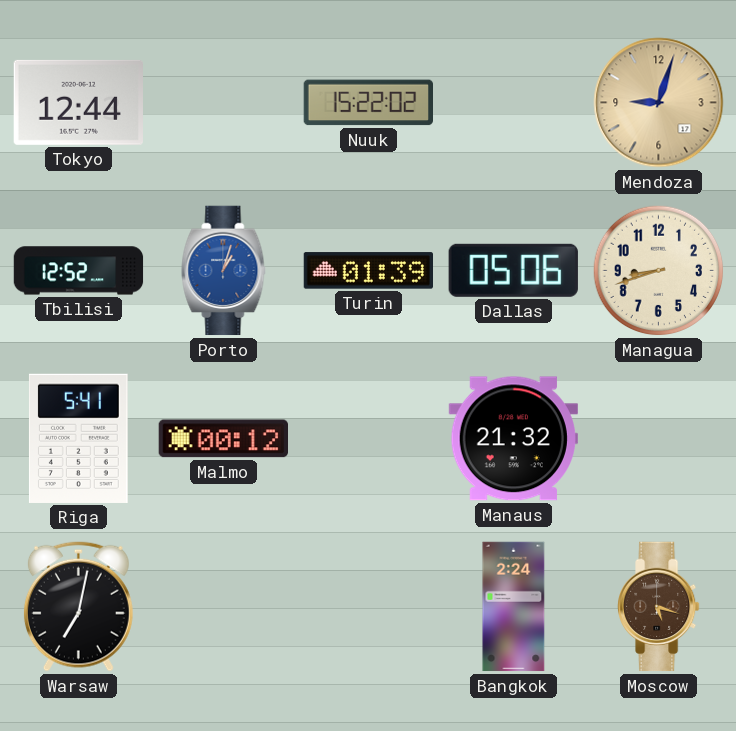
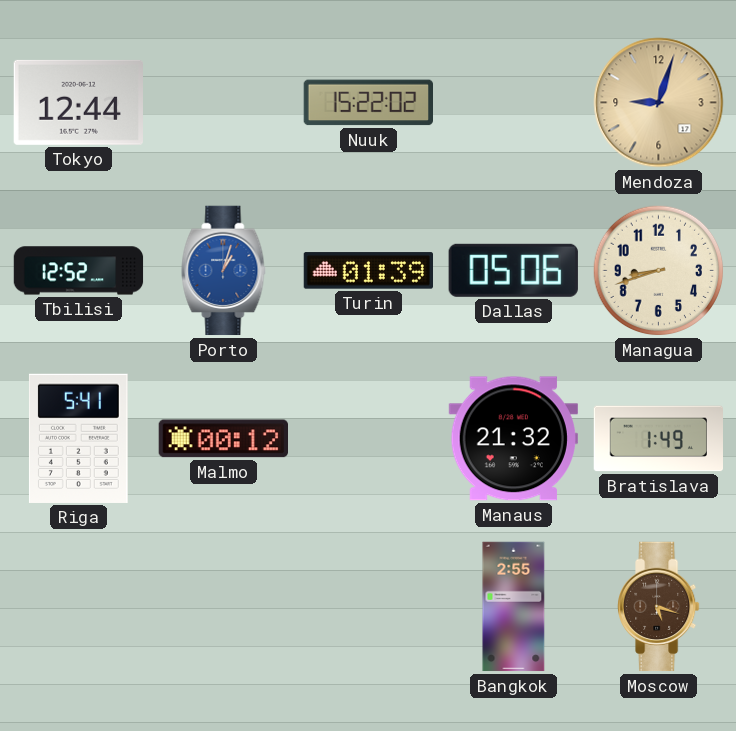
Bratislava: none -> 1:49 (659, 439)
Warsaw: 7:02 -> none (78, 606)
Bangkok: 2:24 -> 2:55 (514, 607)
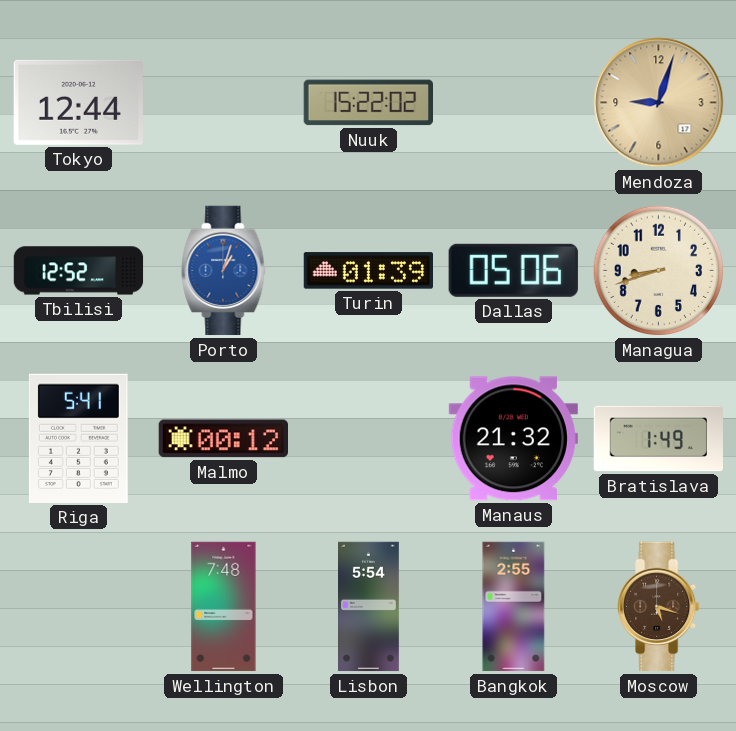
Wellington: none -> 7:48 (224, 607)
Lisbon: none -> 5:54 (369, 607)
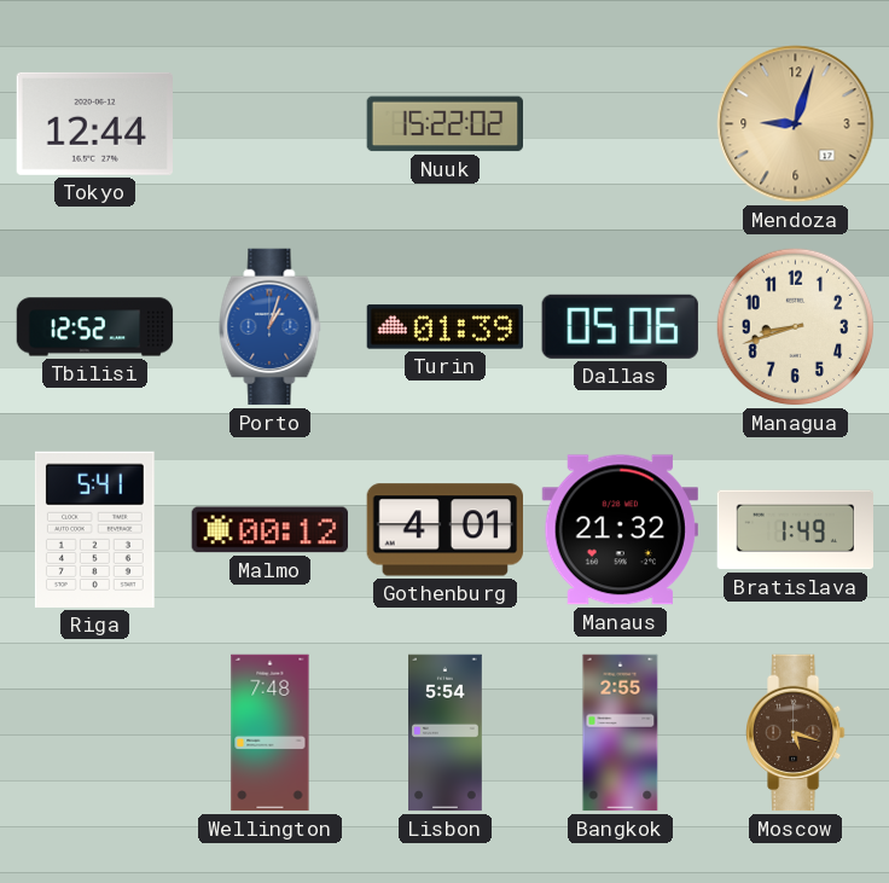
Gothenburg: none -> 4:01 (444, 530)
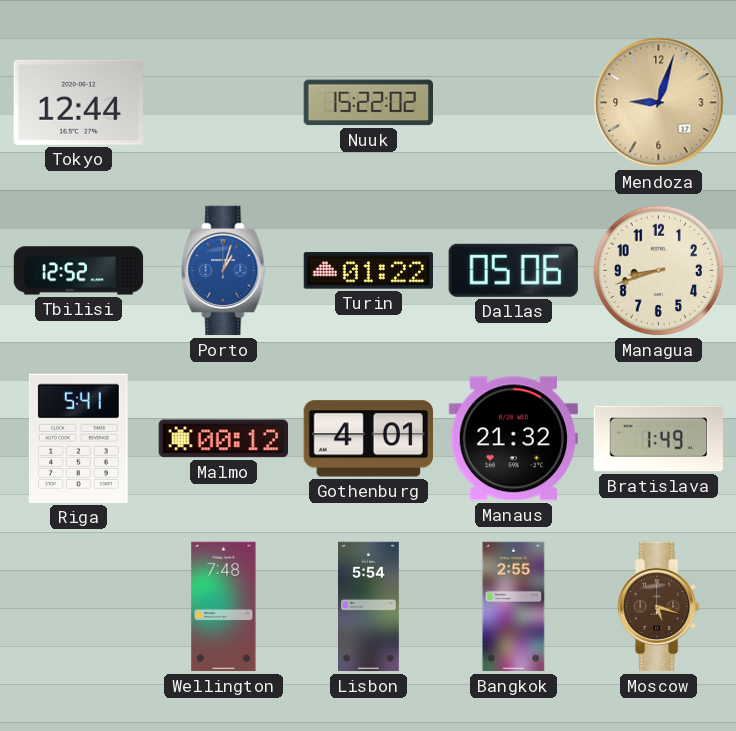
Turin: 01:39 -> 01:22 (368, 271)
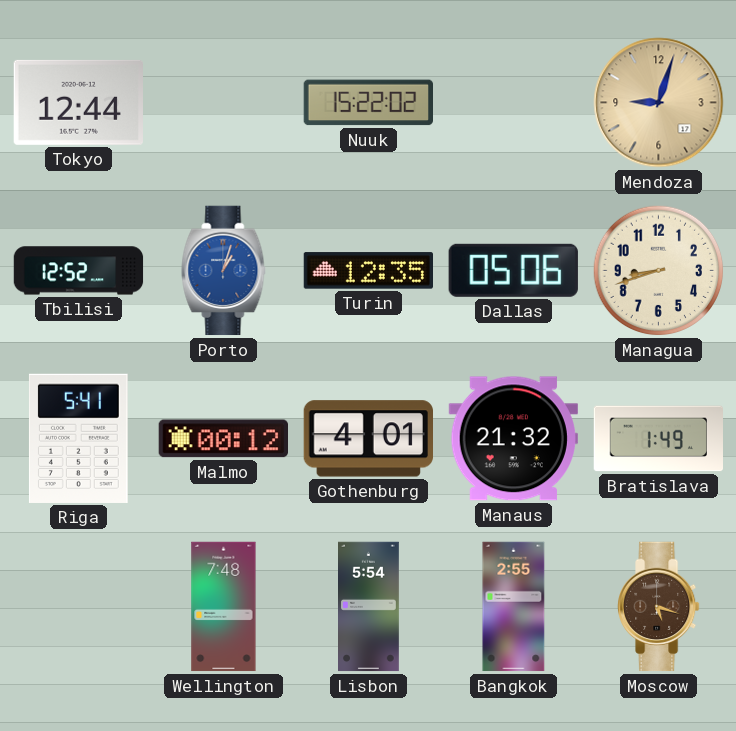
Turin: 01:22 -> 12:35 (368, 271)
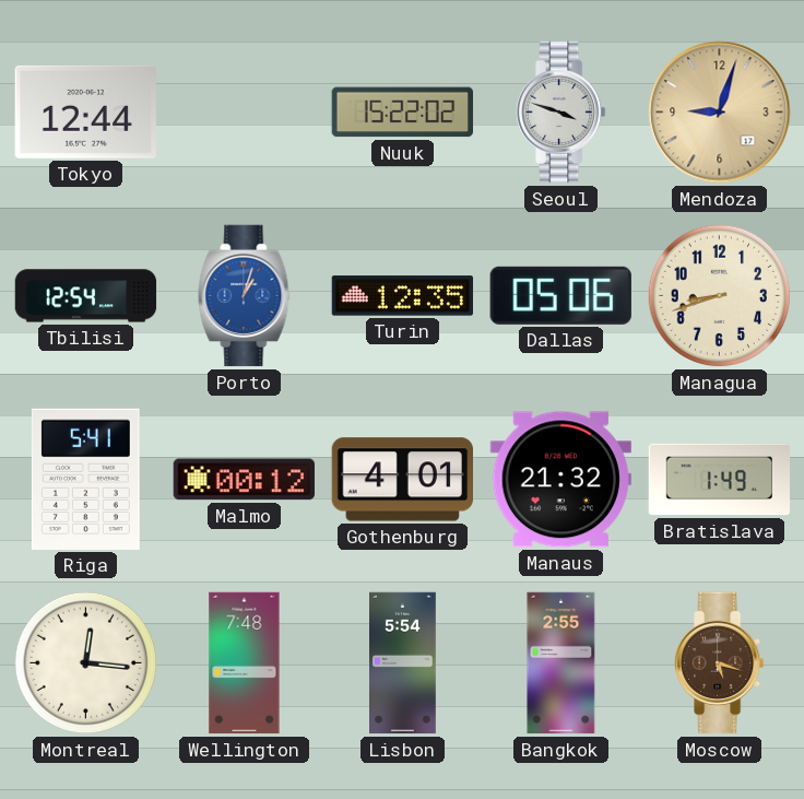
Seoul: none -> 3:48 (561, 113)
Tbilisi: 12:52 -> 12:54 (86, 296)
Montreal: none -> 12:16 (86, 663)
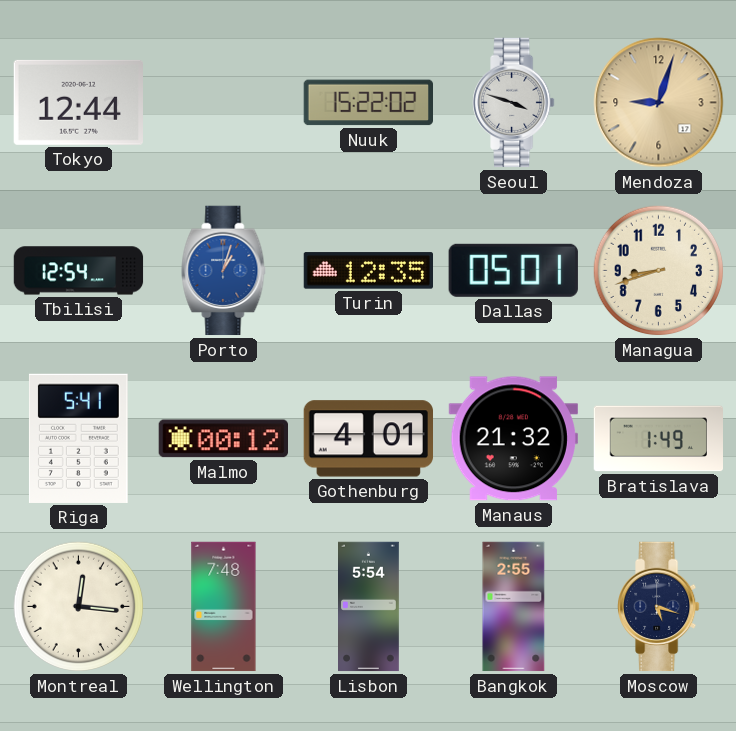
Dallas: 05:06 -> 05:01 (513, 270)
Moscow dial: brown -> navy (659, 607)
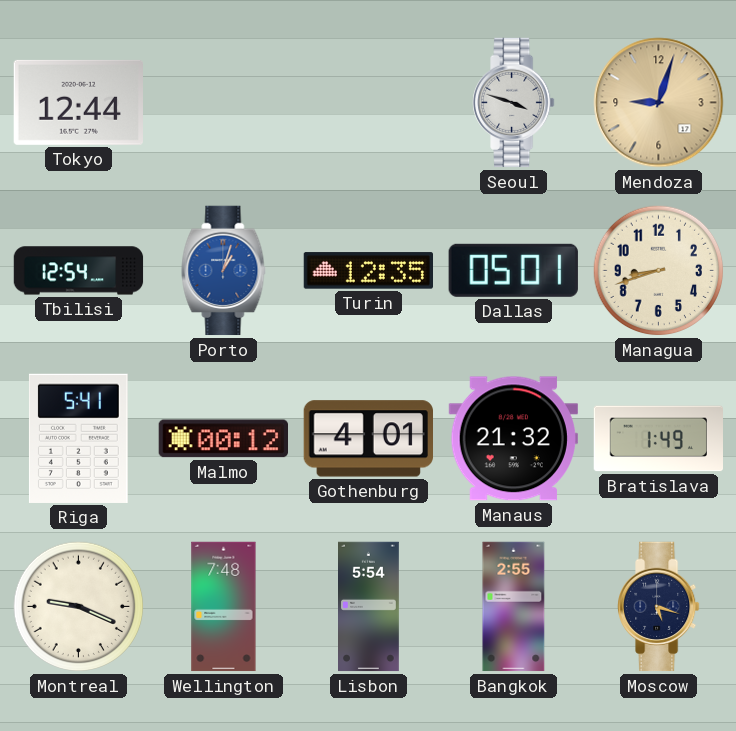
Nuuk: 15:22 -> none (368, 103)
Montreal: 12:16 -> 9:19 (79, 607)
